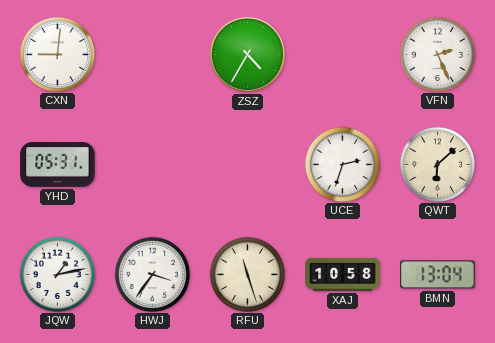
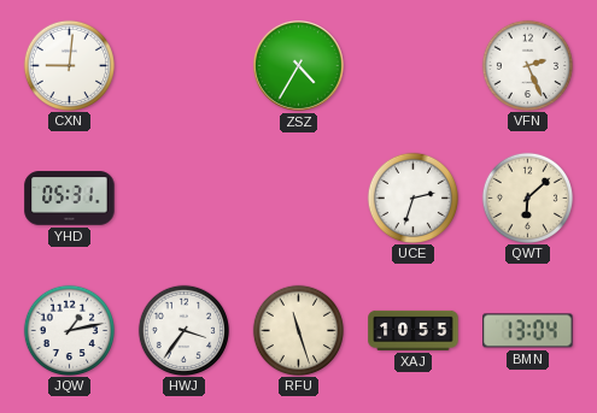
XAJ: 10:58 -> 10:55 (414, 330)
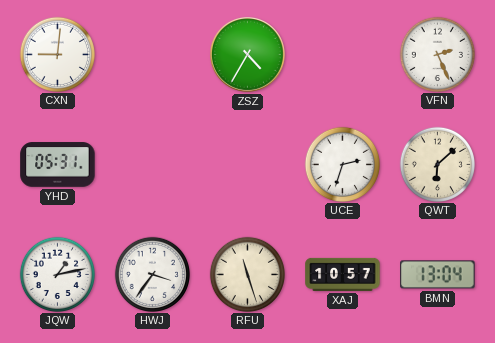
XAJ: 10:55 -> 10:57 (343, 274)
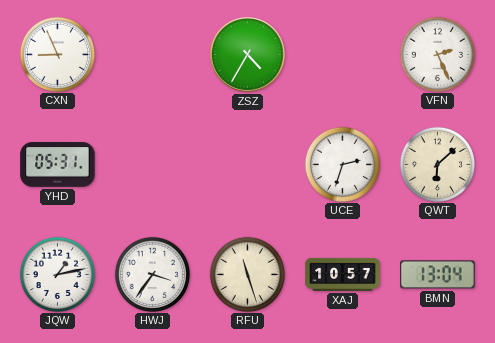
CXN: 9:01 -> 8:56 (57, 54)
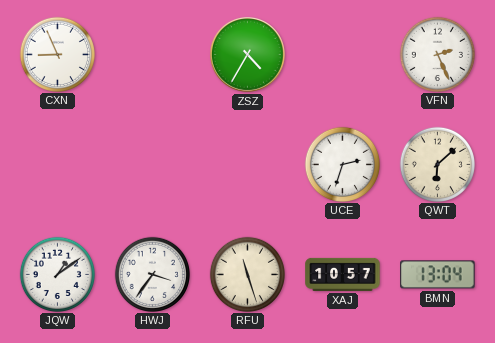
YHD: 05:31 -> none (58, 165)
JQW: 1:13 -> 1:09 (57, 274)
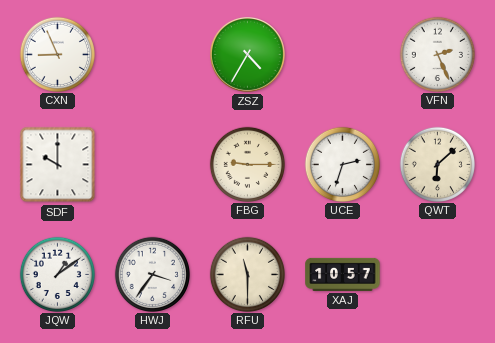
SDF: none -> 10:00 (58, 165)
FBG: none -> 9:15 (247, 164)
RFU: 11:27 -> 11:30 (247, 274)
BMN: 13:04 -> none (438, 275)
